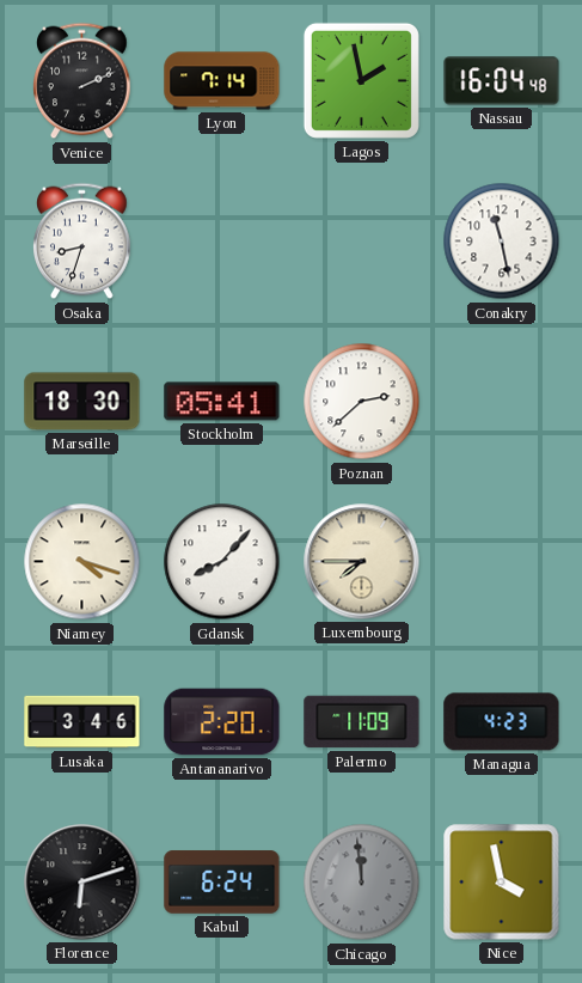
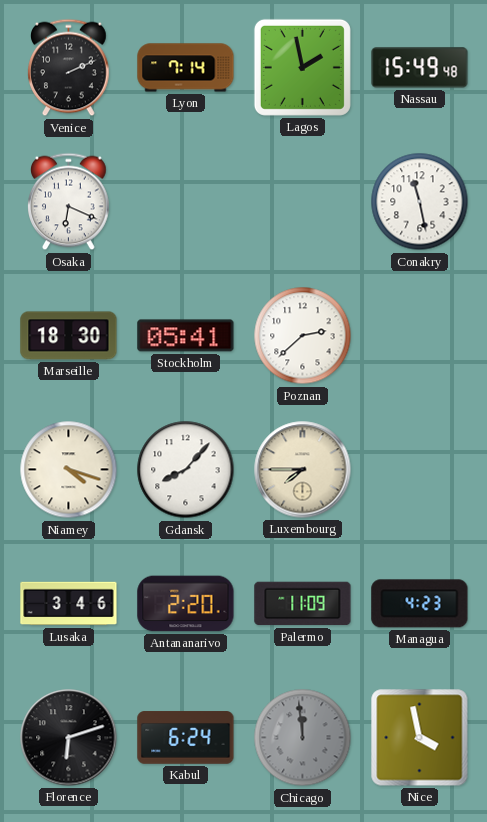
Nassau: 16:04 -> 15:49 (420, 68)
Osaka: 8:33 -> 6:19 (69, 202)
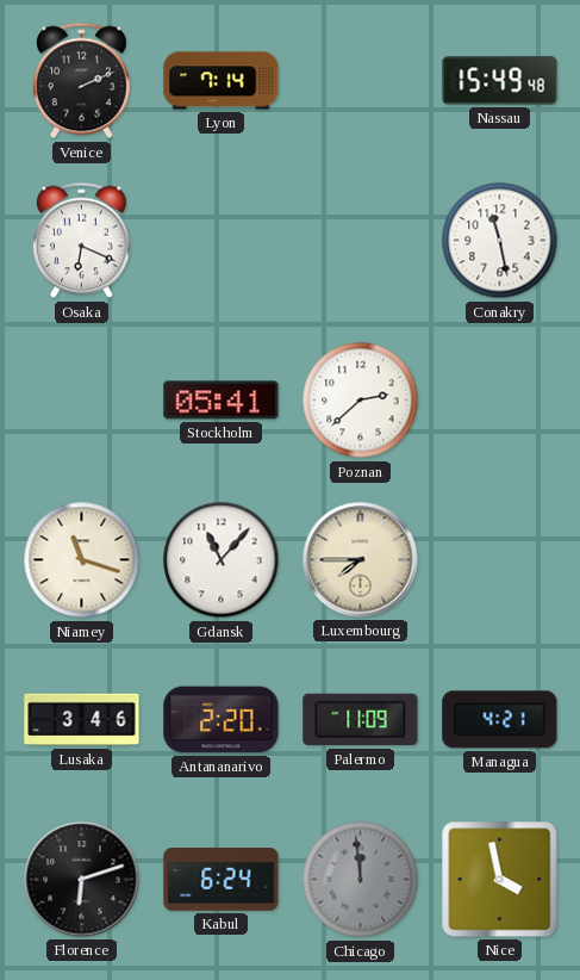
Lagos: 1:58 -> none (302, 67)
Marseille: 18:30 -> none (69, 336)
Niamey: 4:18 -> 11:18 (82, 560)
Gdansk: 8:07 -> 11:07 (222, 560)
Managua: 4:23 -> 4:21 (500, 720)
